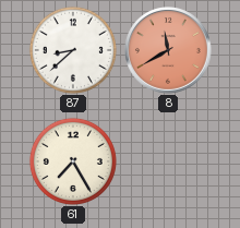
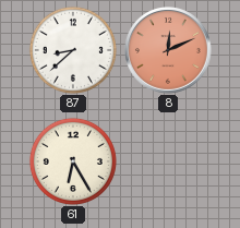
8: 11:40 -> 12:11 (169, 51)
61: 7:25 -> 6:25 (73, 161)
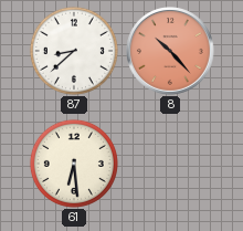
8: 12:11 -> 10:23 (171, 52)
61: 6:25 -> 6:29 (74, 164)
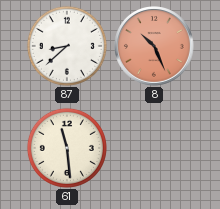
8: 10:23 -> 10:26 (155, 47)
61: 6:29 -> 11:29 (67, 148)
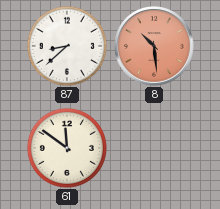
8: 10:26 -> 10:29 (155, 47)
61: 11:29 -> 11:51 (67, 148)
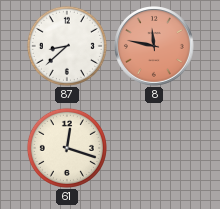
8: 10:29 -> 11:47 (155, 47)
61: 11:51 -> 12:18 (67, 148)
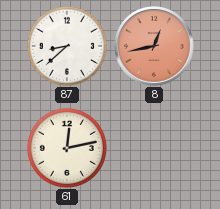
8: 11:47 -> 12:43 (155, 47)
61: 12:18 -> 12:13 (67, 148)
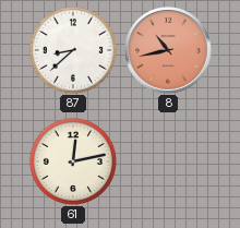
8: 12:43 -> 10:43 (169, 51)
